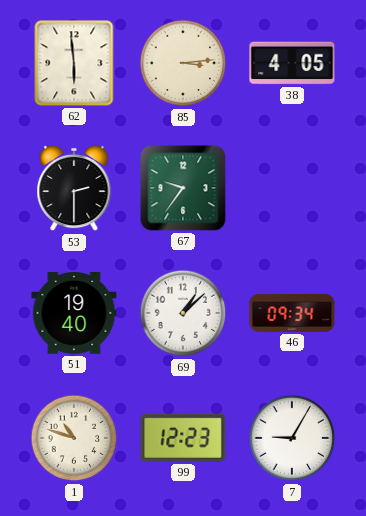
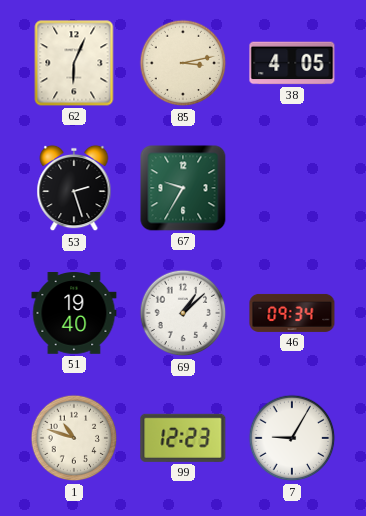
62: 5:59 -> 6:04 (74, 63)
85: 3:14 -> 3:13 (183, 63)
53: 2:30 -> 2:27 (74, 188)
67: 9:36 -> 9:35 (183, 188)
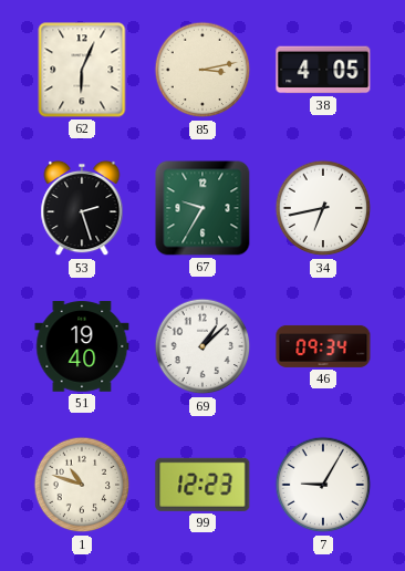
34: none -> 6:43 (323, 208)
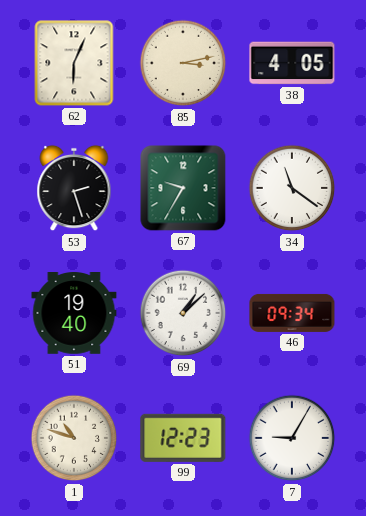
34: 6:43 -> 11:21 (292, 188)
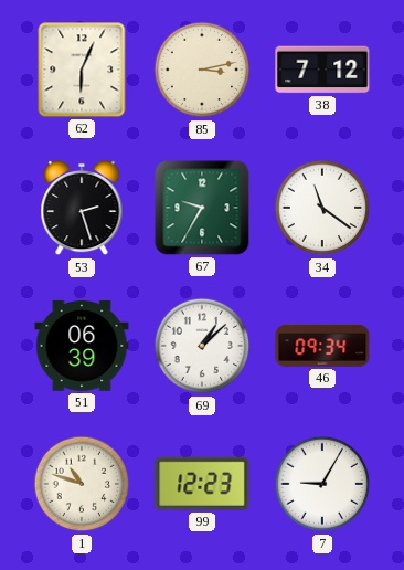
38: 4:05 -> 7:12 (322, 70)
51: 19:40 -> 06:39 (82, 346)
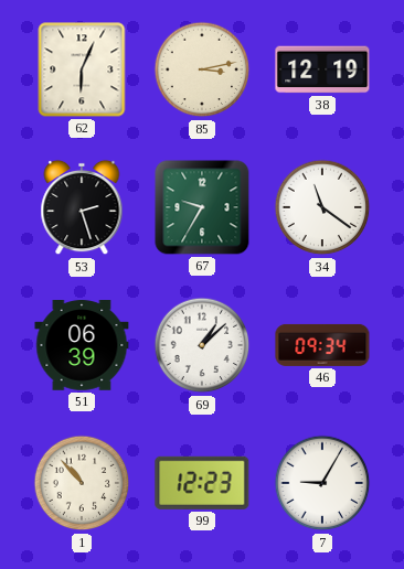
38: 7:12 -> 12:19 (322, 69)
1: 10:48 -> 10:53 (82, 483)
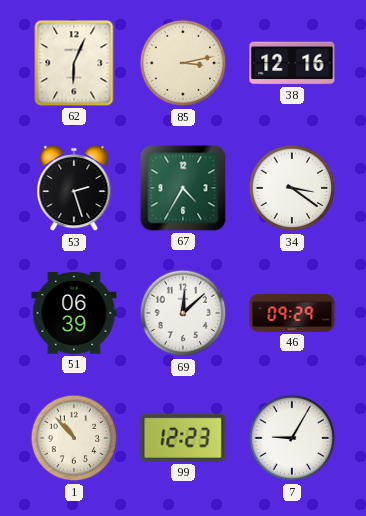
38: 12:19 -> 12:16 (292, 63)
67: 9:35 -> 4:35 (183, 188)
34: 11:21 -> 3:21 (292, 188)
69: 1:08 -> 12:08 (183, 313)
46: 09:34 -> 09:29 (292, 313)
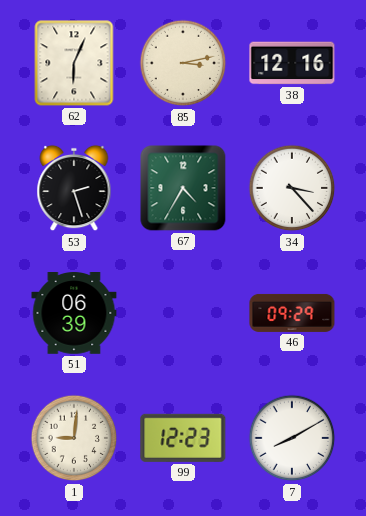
34: 3:21 -> 3:23 (292, 188)
69: 12:08 -> none (183, 313)
1: 10:53 -> 9:01 (74, 438)
7: 9:05 -> 8:10 (292, 438)
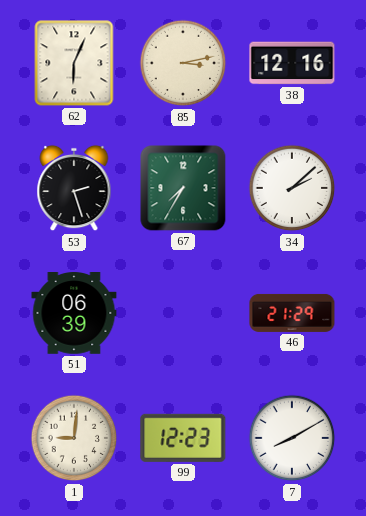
67: 4:35 -> 7:35 (183, 188)
34: 3:23 -> 2:08 (292, 188)
46: 09:29 -> 21:29 (292, 313)
